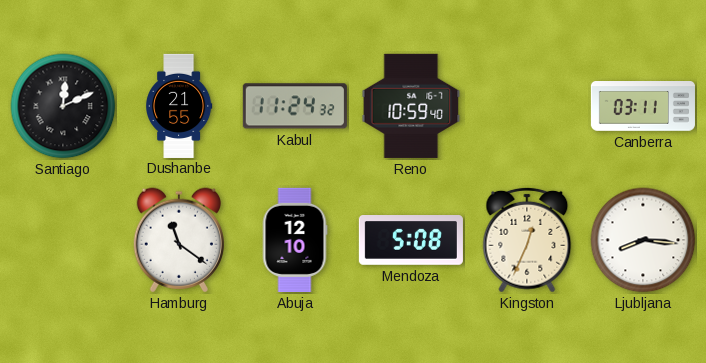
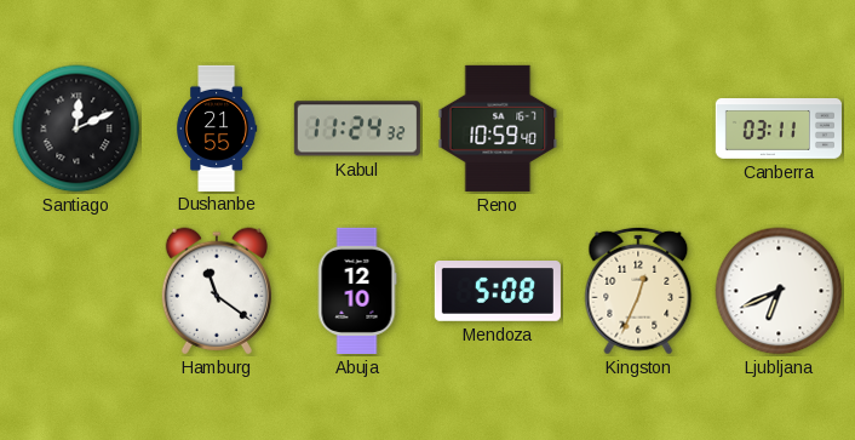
Ljubljana: 8:16 -> 6:41 (779, 291)
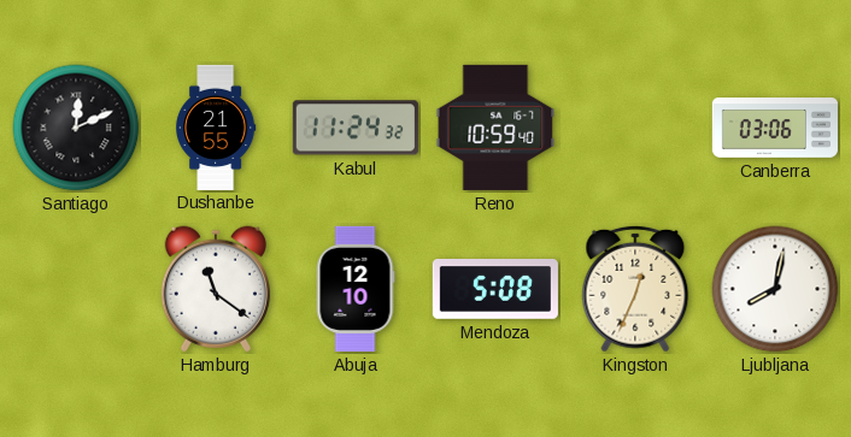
Canberra: 03:11 -> 03:06 (775, 129)
Ljubljana: 6:41 -> 8:02 (775, 289)
